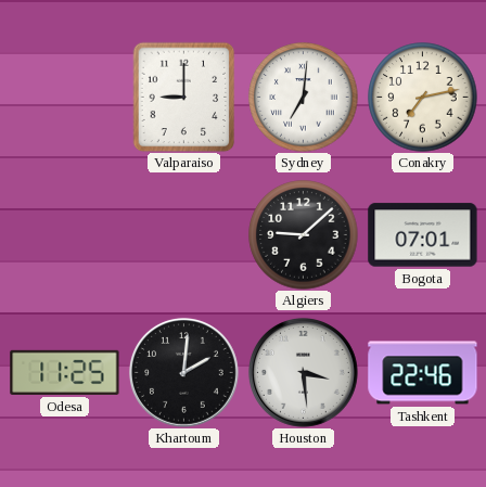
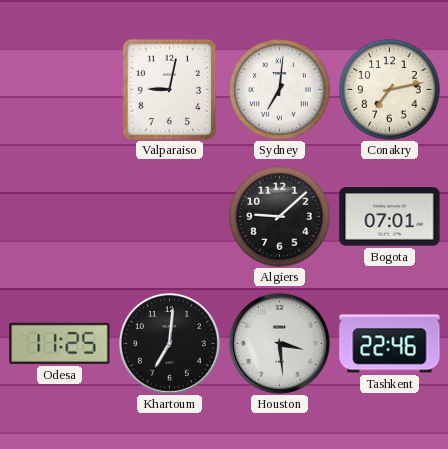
Valparaiso: 9:00 -> 9:02 (170, 89)
Khartoum: 2:01 -> 7:01 (169, 343)
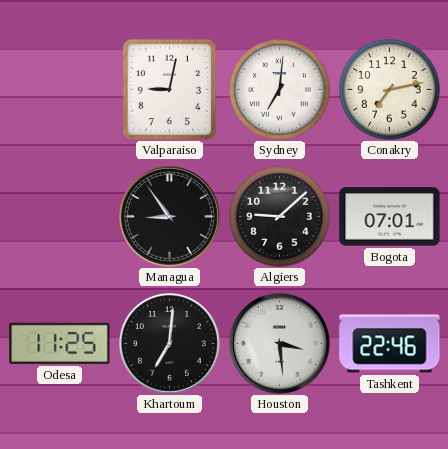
Managua: none -> 8:54 (169, 216)
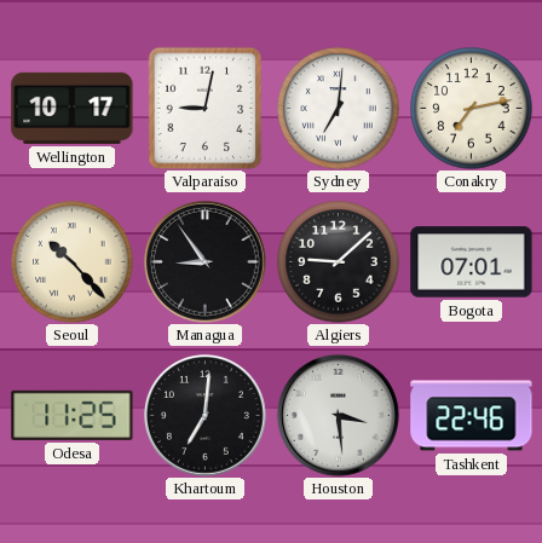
Wellington: none -> 10:17 (73, 108)
Seoul: none -> 10:23 (73, 262)
